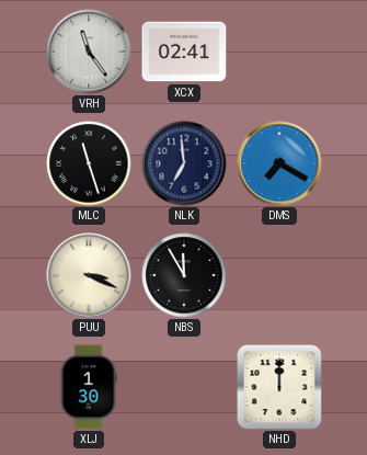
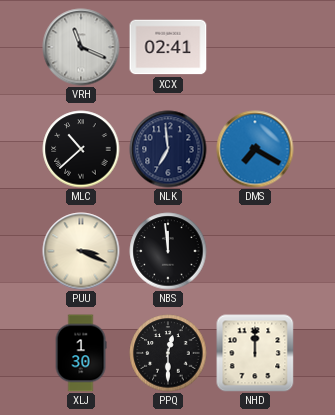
VRH: 11:24 -> 11:19 (81, 47)
MLC: 11:27 -> 10:38 (81, 149)
NBS: 11:55 -> 11:59 (168, 251)
PPQ: none -> 12:30 (168, 353)
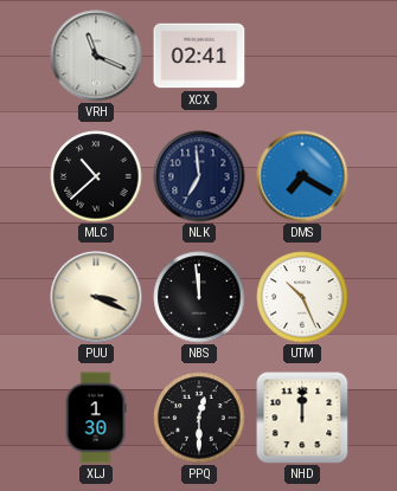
UTM: none -> 10:26 (302, 297)
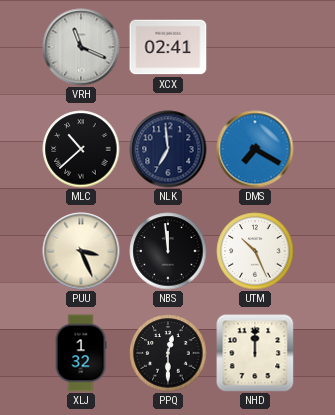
PUU: 3:19 -> 3:26 (81, 251)
XLJ: 1:30 -> 1:32 (81, 353)
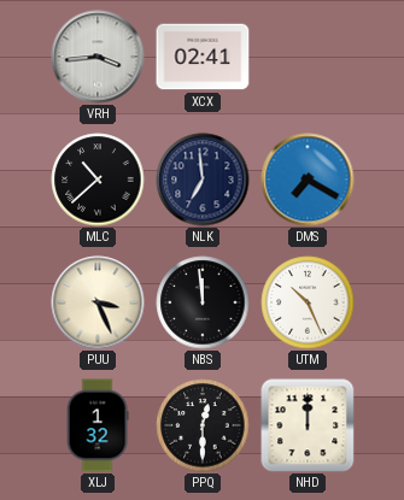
VRH: 11:19 -> 3:44 (98, 57)
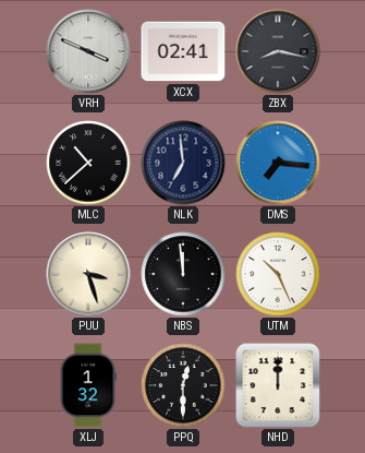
VRH: 3:44 -> 3:49 (88, 51)
ZBX: none -> 8:17 (278, 51)
DMS: 7:20 -> 7:16 (278, 163)
PUU: 3:26 -> 3:27 (88, 274)
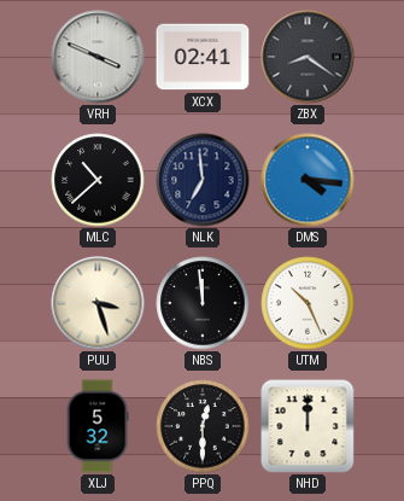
ZBX: 8:17 -> 8:21 (308, 57)
DMS: 7:16 -> 4:16 (308, 180)
XLJ: 1:32 -> 5:32 (98, 426)
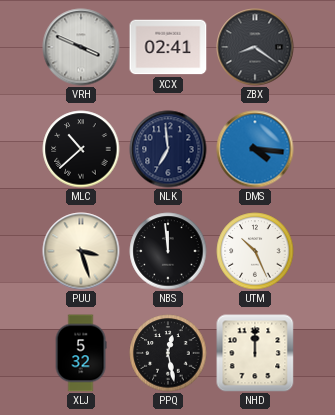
PPQ: 12:30 -> 12:28 (168, 353)
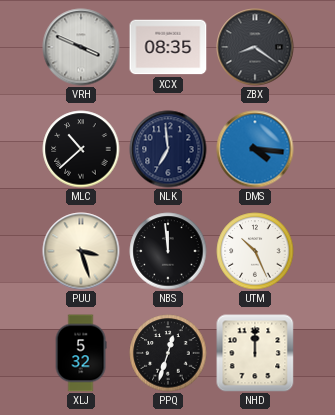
XCX: 02:41 -> 08:35 (168, 47)
PPQ: 12:28 -> 12:33 (168, 353)
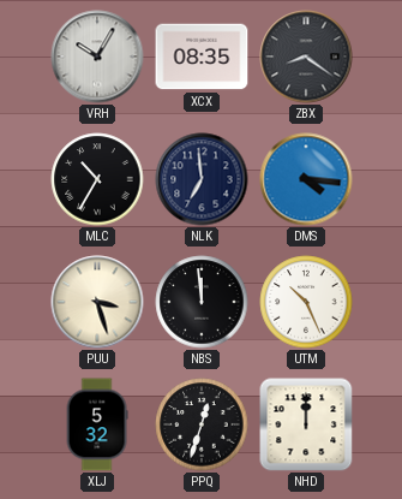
VRH: 3:49 -> 10:05 (97, 57)
MLC: 10:38 -> 10:35 (97, 179)
